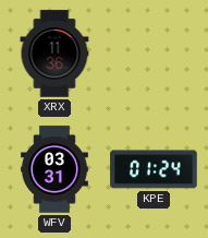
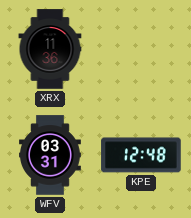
KPE: 01:24 -> 12:48 (141, 155)
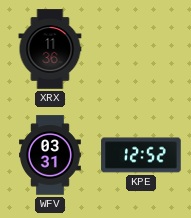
KPE: 12:48 -> 12:52 (141, 155)
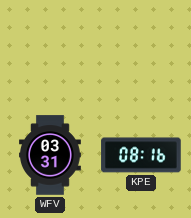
XRX: 11:36 -> none (50, 49)
KPE: 12:52 -> 08:16 (141, 155)
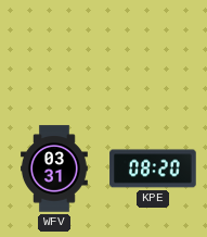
KPE: 08:16 -> 08:20 (153, 169)
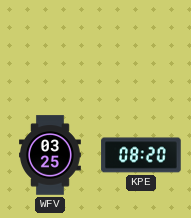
WFV: 03:31 -> 03:25 (51, 155)
